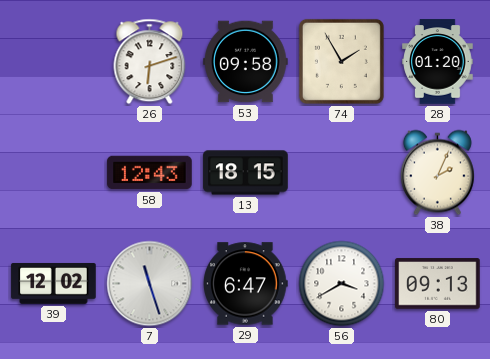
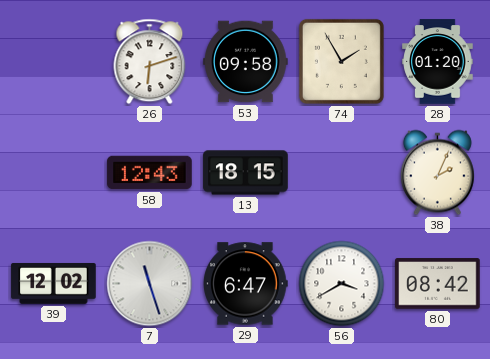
80: 09:13 -> 08:42 (438, 284)
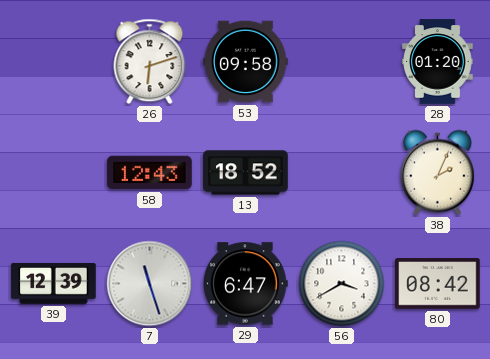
74: 1:55 -> none (341, 61)
13: 18:15 -> 18:52 (246, 173)
39: 12:02 -> 12:39 (54, 283)
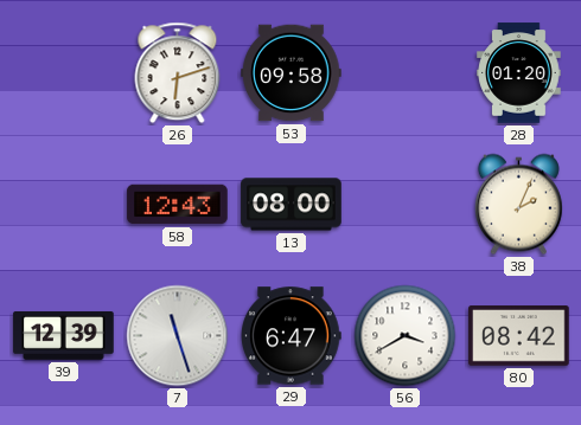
13: 18:52 -> 08:00 (292, 205)
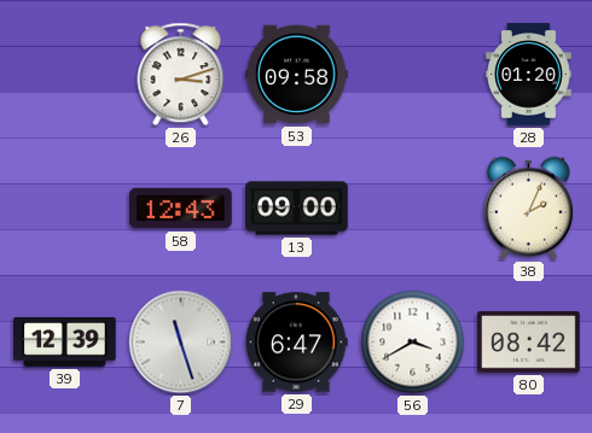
26: 6:12 -> 3:12 (181, 75)
13: 08:00 -> 09:00 (297, 209)
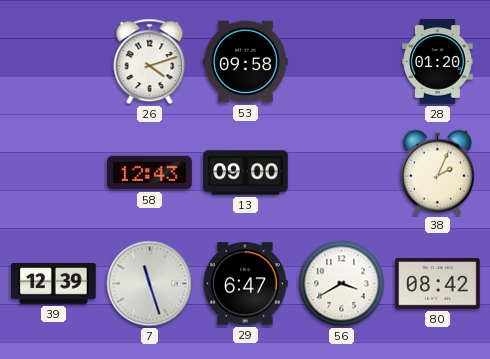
26: 3:12 -> 4:12 (150, 62)
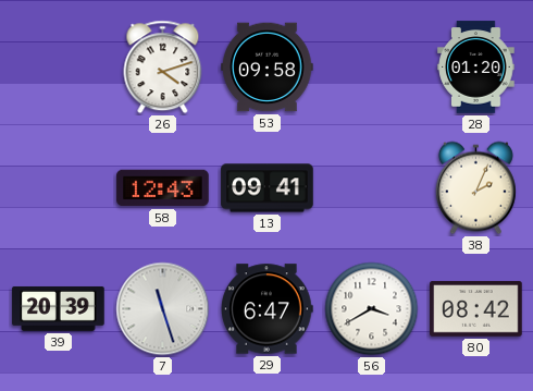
13: 09:00 -> 09:41 (268, 188)
39: 12:39 -> 20:39 (59, 308)
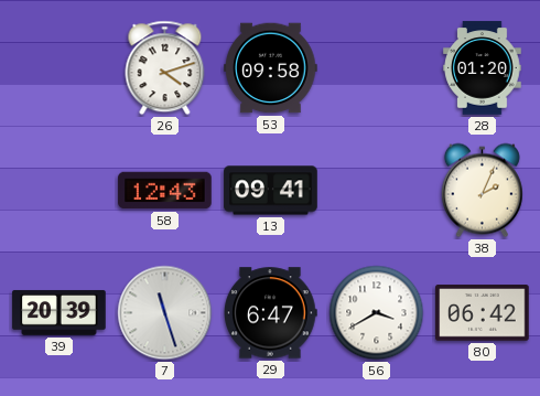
80: 08:42 -> 06:42 (483, 313)
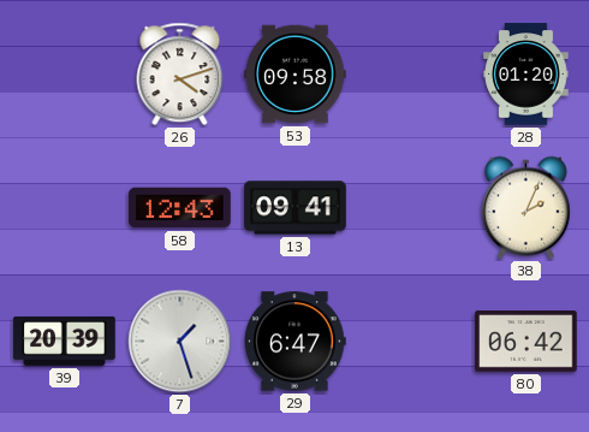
7: 11:27 -> 1:27 (180, 342)
56: 3:40 -> none (377, 313)
